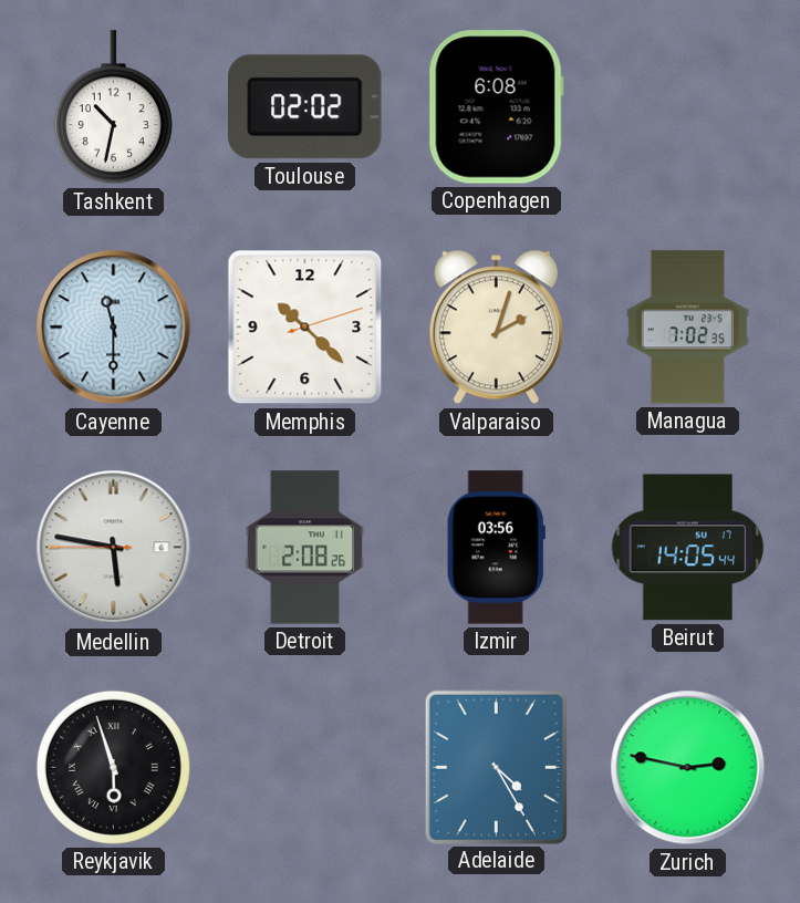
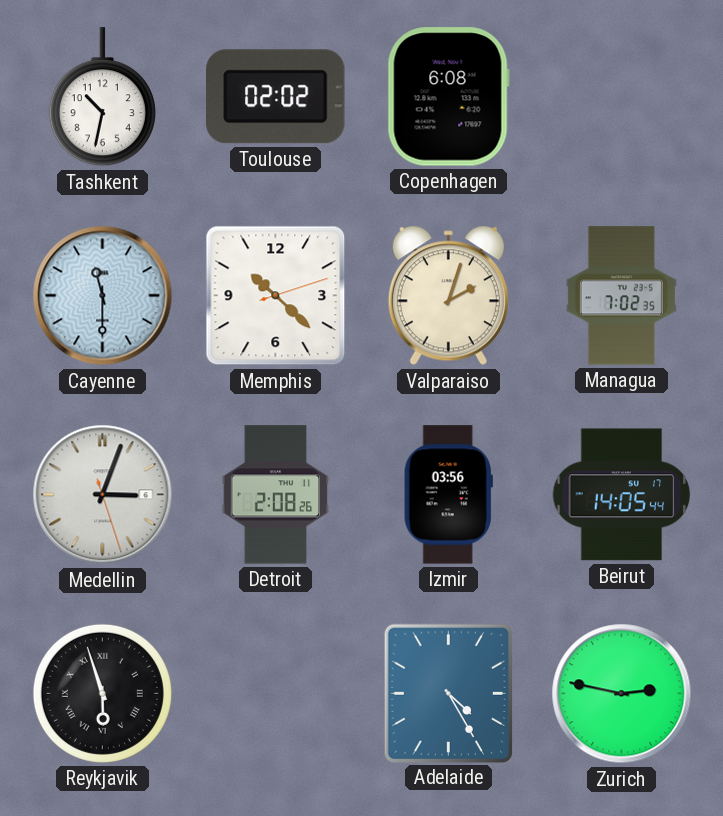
Medellin: 5:46 -> 3:03 (103, 495)
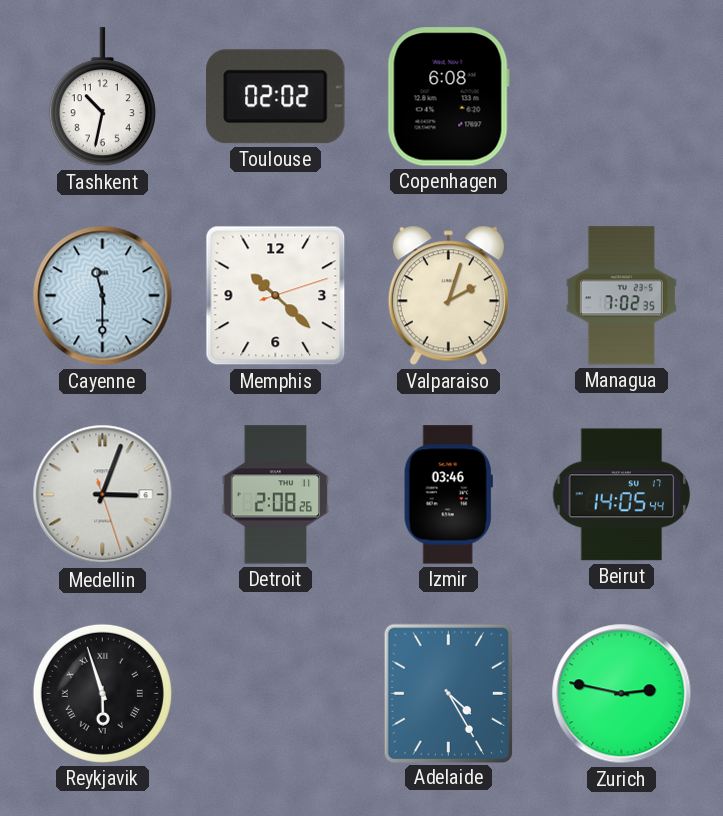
Izmir: 03:56 -> 03:46 (448, 495)
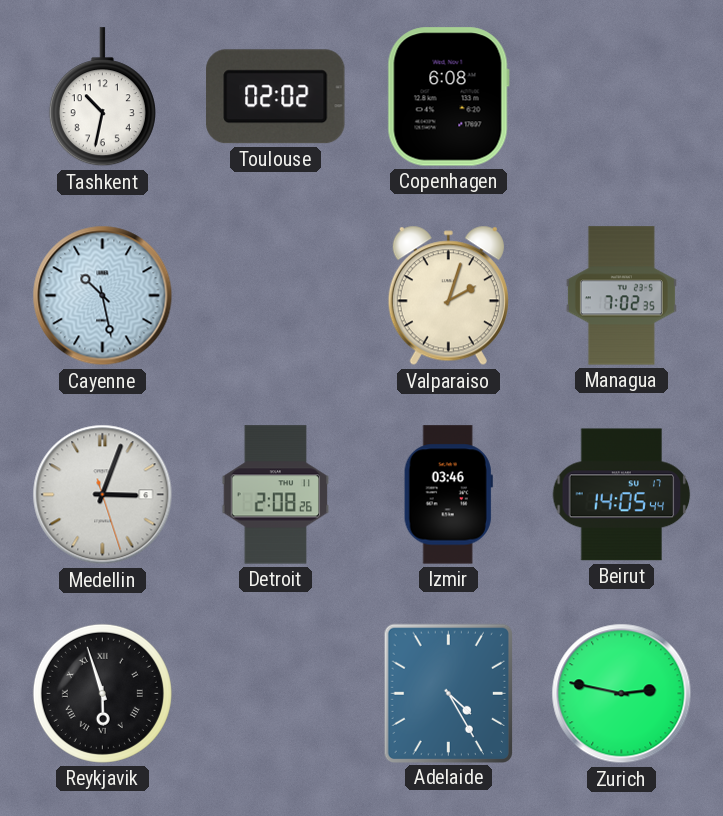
Cayenne: 11:30 -> 10:28 (103, 296)
Memphis: 10:22 -> none (276, 296)
